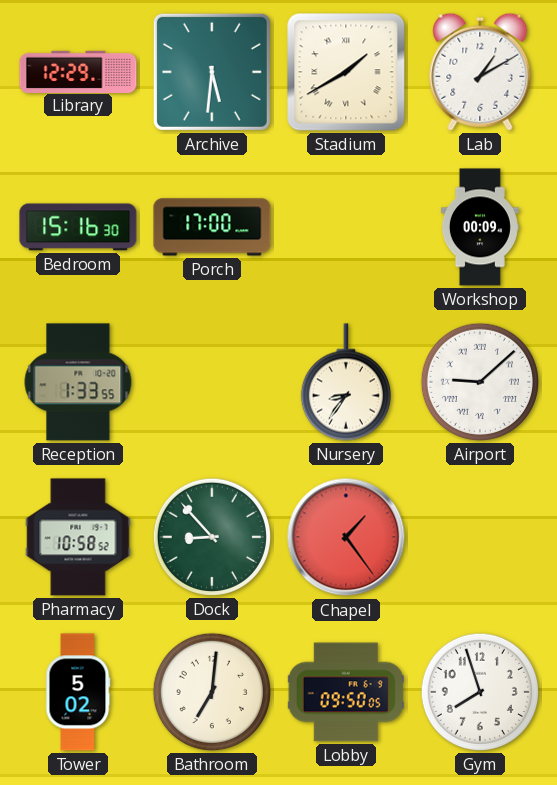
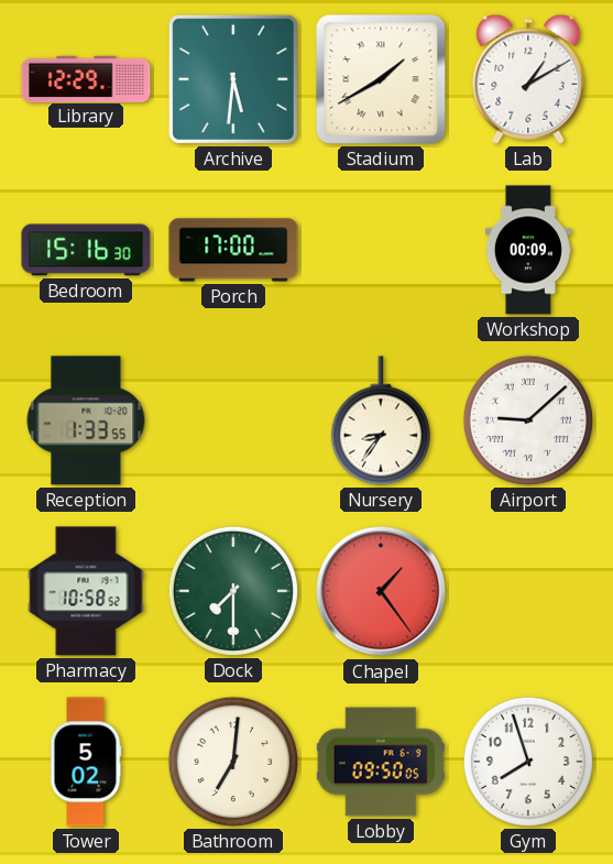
Dock: 8:53 -> 7:30 (233, 591)
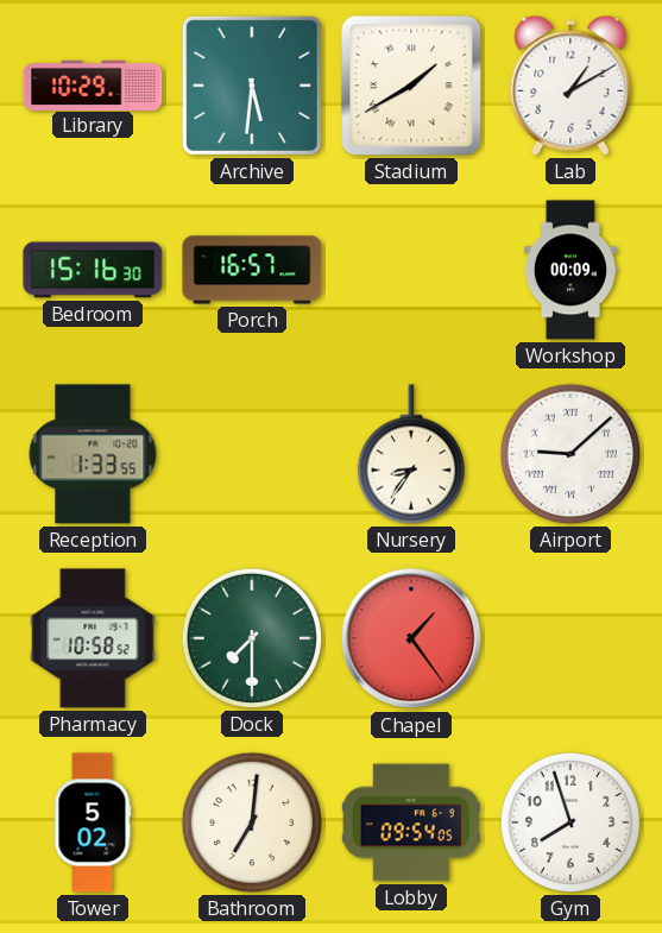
Library: 12:29 -> 10:29 (93, 84)
Porch: 17:00 -> 16:57 (252, 270)
Lobby: 09:50 -> 09:54 (411, 822)
